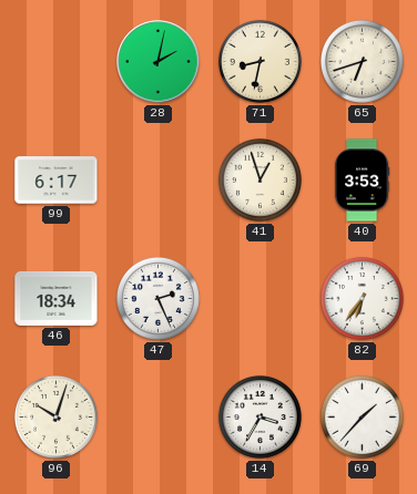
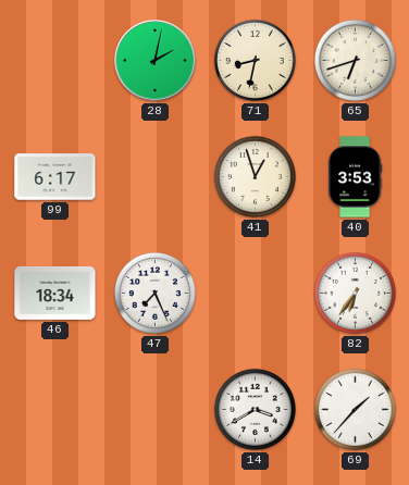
47: 2:26 -> 7:26 (154, 293)
96: 10:03 -> none (55, 416)
14: 3:35 -> 3:40 (255, 409)
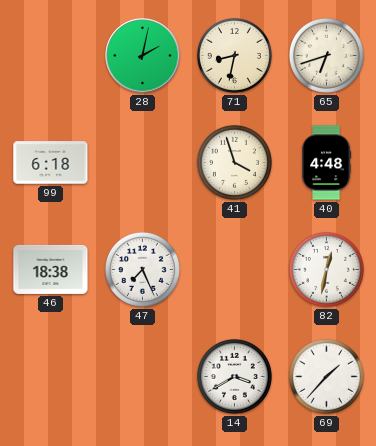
99: 6:17 -> 6:18 (51, 163)
41: 12:57 -> 3:57 (234, 162)
40: 3:53 -> 4:48 (327, 163)
46: 18:34 -> 18:38 (51, 269)
82: 6:36 -> 12:32 (326, 269)
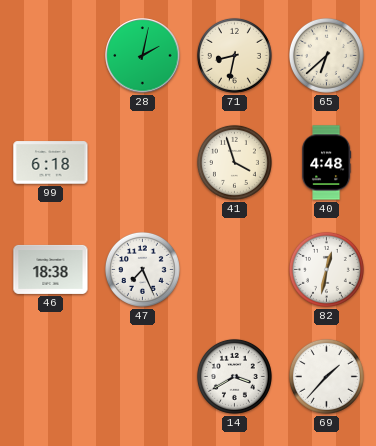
65: 6:42 -> 6:38 (326, 55)
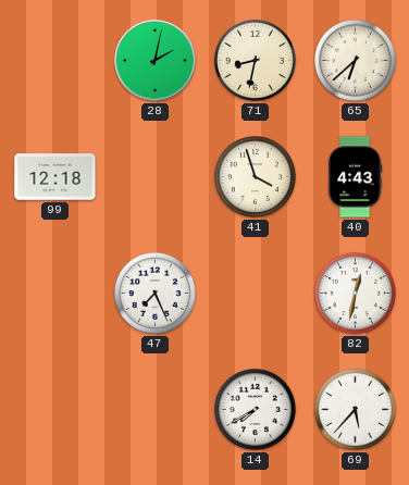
99: 6:18 -> 12:18 (55, 177)
40: 4:48 -> 4:43 (356, 177)
46: 18:38 -> none (51, 269)
14: 3:40 -> 7:40 (255, 409)
69: 1:37 -> 5:37 (355, 409)
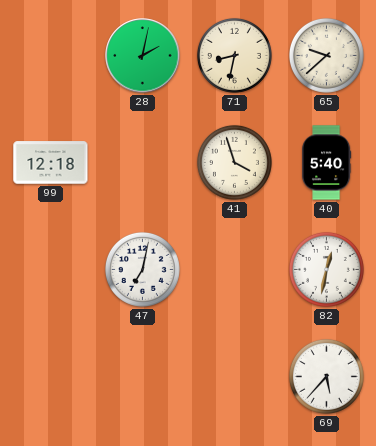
65: 6:38 -> 9:38 (326, 55)
40: 4:43 -> 5:40 (327, 163)
47: 7:26 -> 7:02 (142, 269)
14: 7:40 -> none (255, 409)
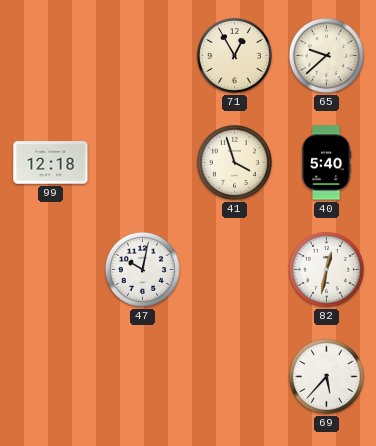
28: 2:02 -> none (143, 56)
71: 8:32 -> 12:55 (234, 55)
47: 7:02 -> 10:02 (142, 269)
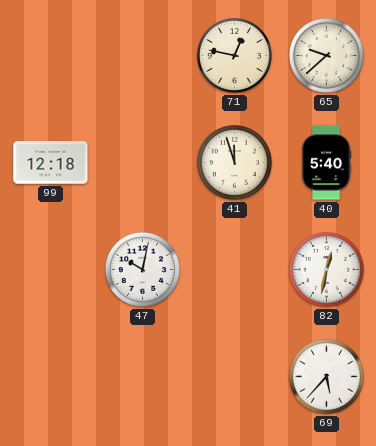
71: 12:55 -> 12:47 (234, 55)
41: 3:57 -> 11:57 (234, 162)
